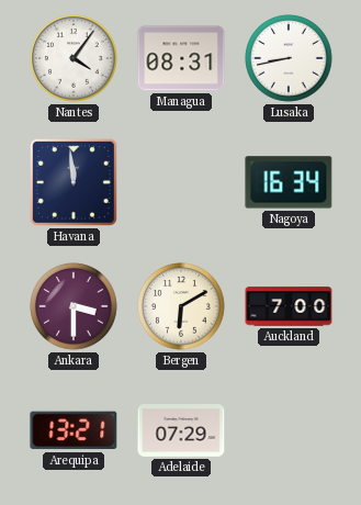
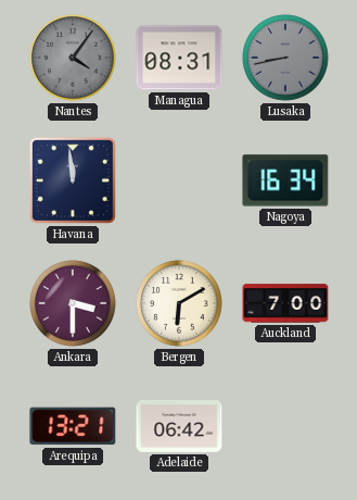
Nantes dial: white -> grey (73, 58)
Lusaka dial: white -> grey (285, 58)
Adelaide: 07:29 -> 06:42 (179, 427)
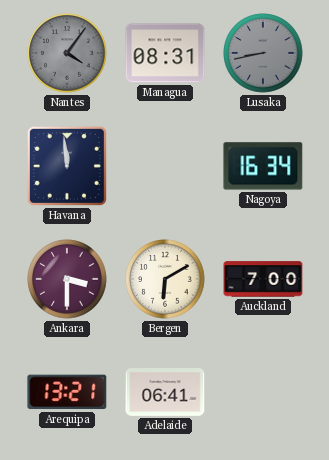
Adelaide: 06:42 -> 06:41 (165, 393)
